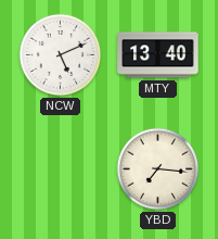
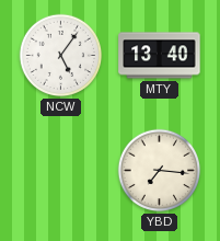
NCW: 5:11 -> 5:06 (61, 56)
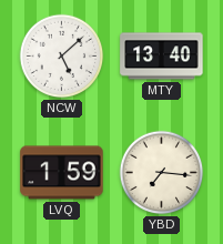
NCW: 5:06 -> 5:08 (62, 57)
LVQ: none -> 1:59 (62, 173)
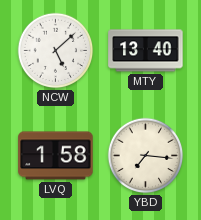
LVQ: 1:59 -> 1:58 (56, 156)
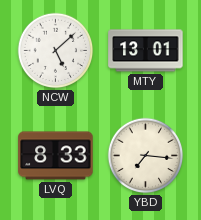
MTY: 13:40 -> 13:01 (146, 51)
LVQ: 1:58 -> 8:33 (56, 156)
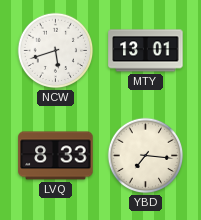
NCW: 5:08 -> 5:42 (56, 51)
